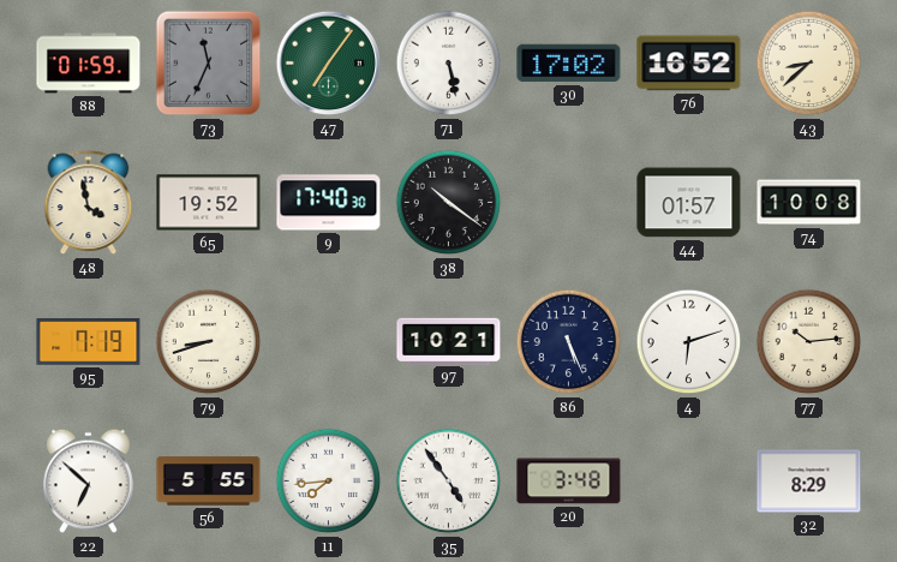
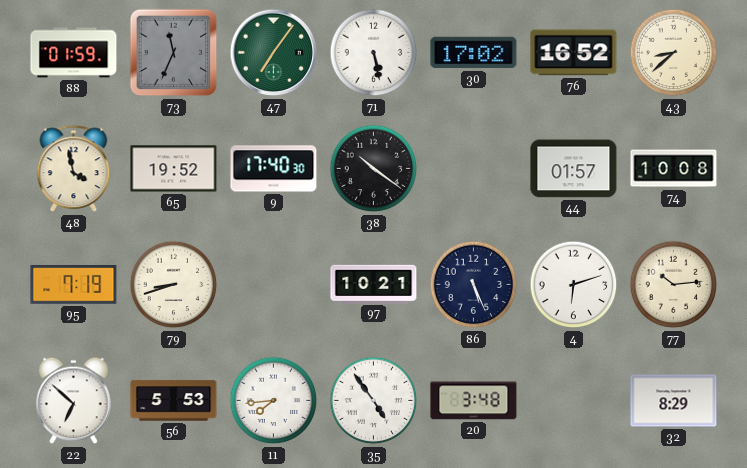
56: 5:55 -> 5:53 (174, 401)
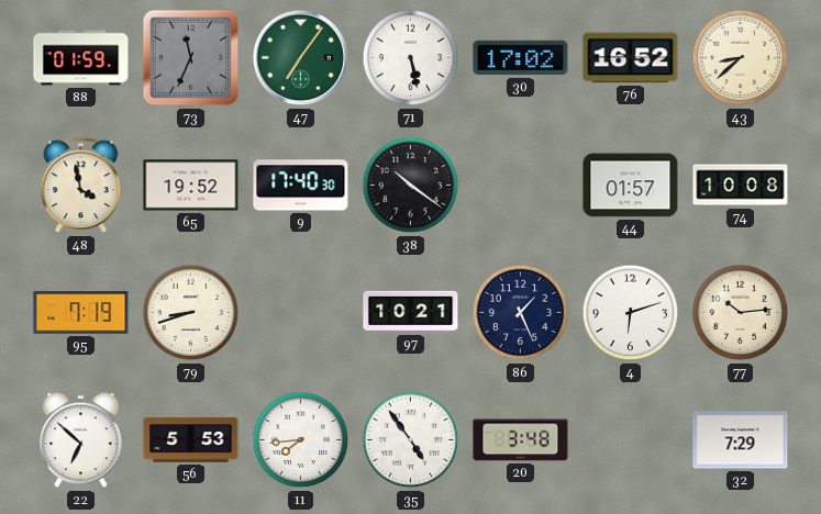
86: 5:26 -> 1:26 (521, 313)
32: 8:29 -> 7:29 (741, 440)
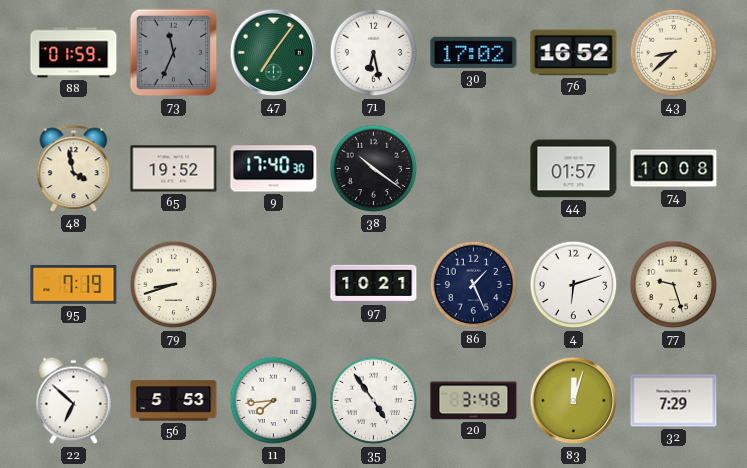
71: 5:28 -> 6:28 (374, 53)
77: 10:14 -> 9:27 (674, 285)
83: none -> 12:03 (574, 401)
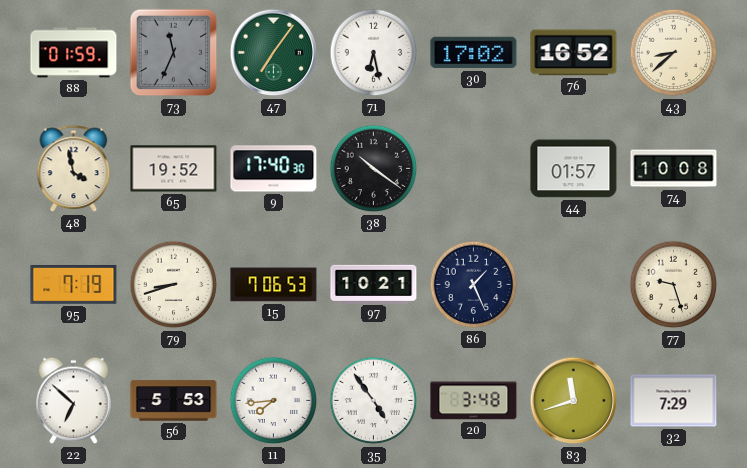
15: none -> 7:06 (274, 285)
4: 6:12 -> none (574, 285)
83: 12:03 -> 11:42 (574, 401)
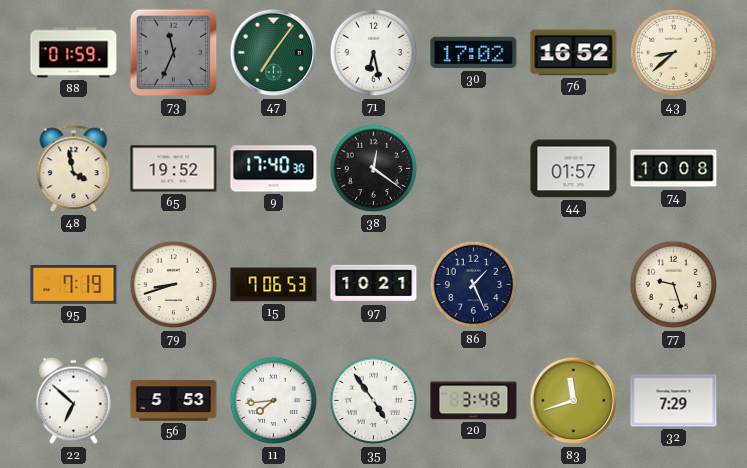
38: 10:21 -> 12:21 (374, 169)
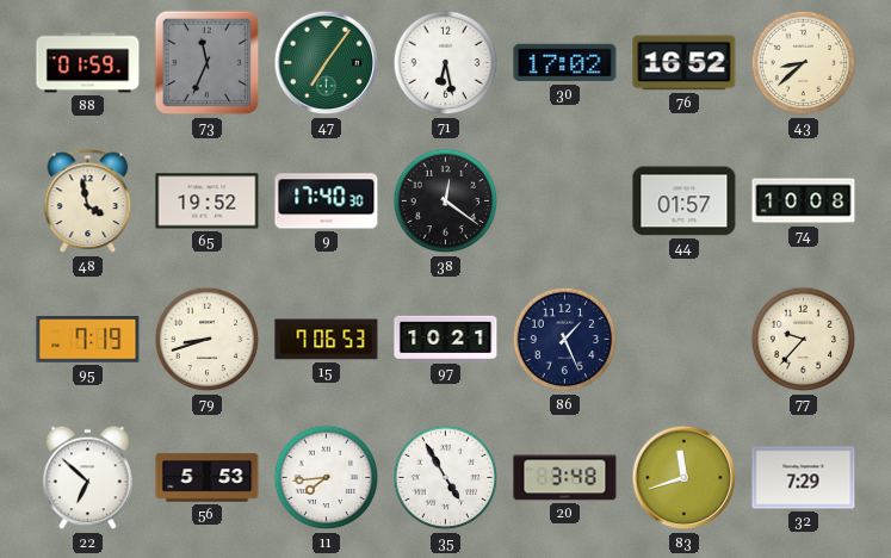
77: 9:27 -> 9:37 (804, 340)
35: 4:54 -> 4:55 (446, 478)
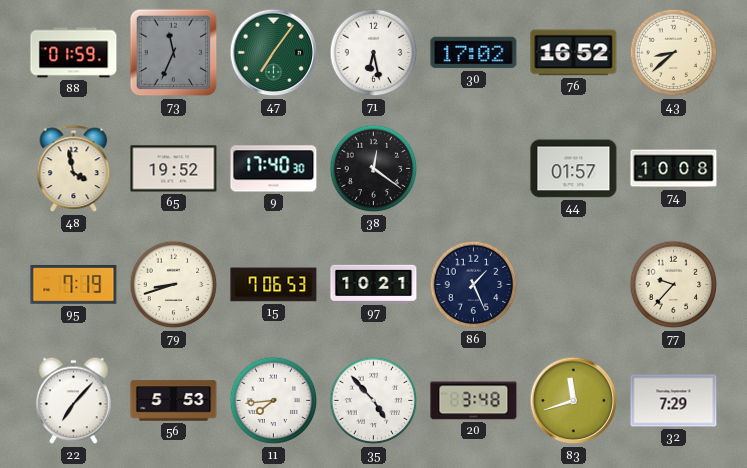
22: 6:52 -> 7:07 (74, 401)
35: 4:55 -> 4:53 (374, 401)
